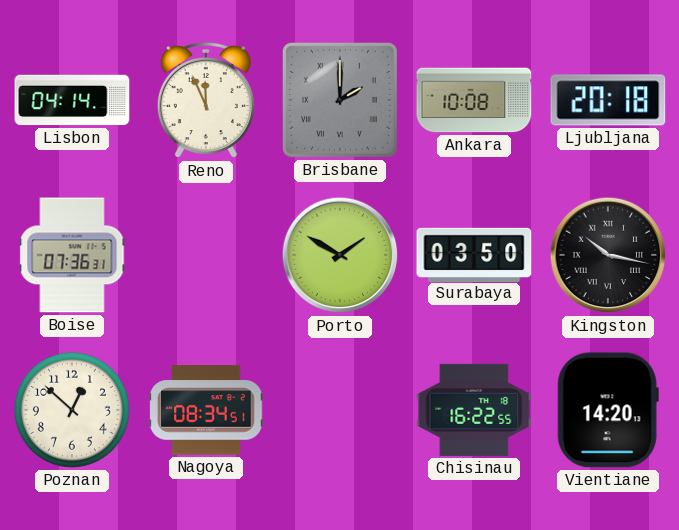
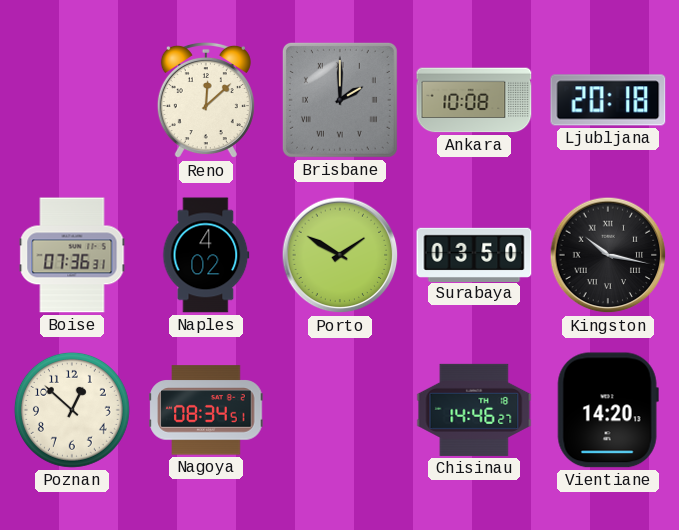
Lisbon: 04:14 -> none (72, 100)
Reno: 11:56 -> 12:08 (206, 100)
Naples: none -> 4:02 (206, 255)
Chisinau: 16:22 -> 14:46 (474, 410)
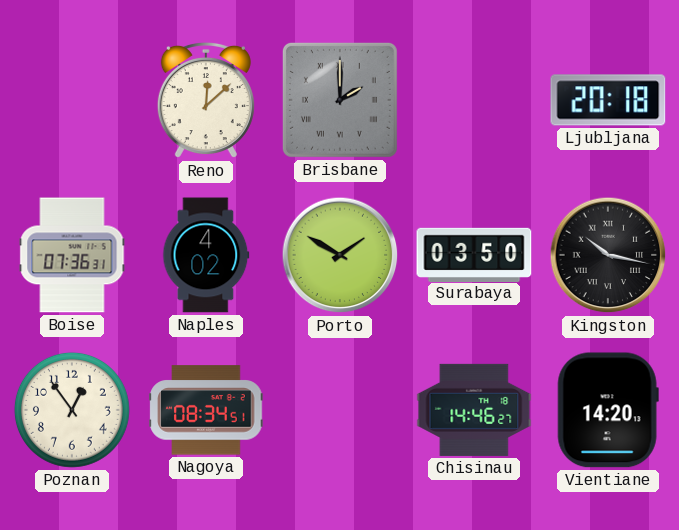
Ankara: 10:08 -> none (474, 100)
Poznan: 12:52 -> 12:54 (72, 410)
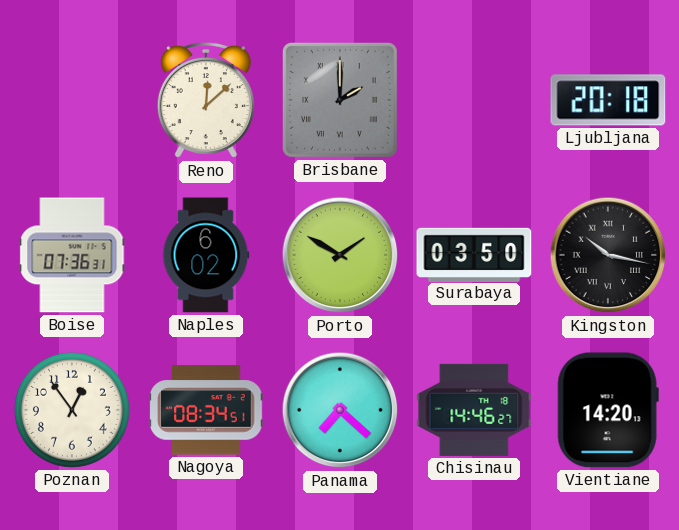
Naples: 4:02 -> 6:02 (206, 255)
Panama: none -> 7:22 (340, 410)
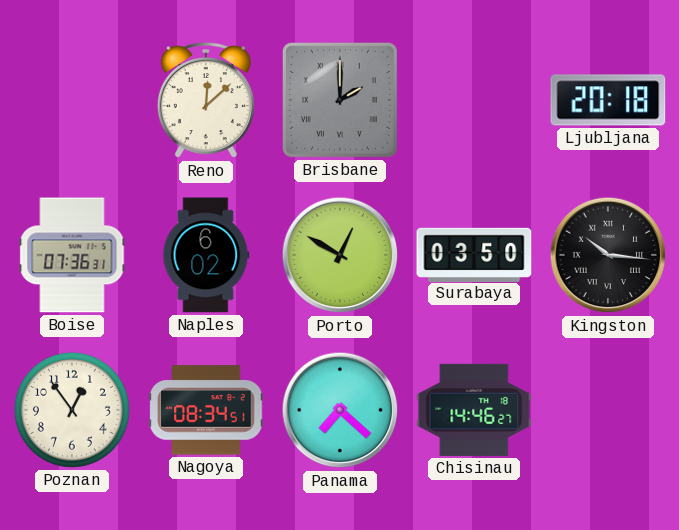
Porto: 1:50 -> 12:50 (340, 255)
Kingston: 10:17 -> 10:16 (608, 255)
Vientiane: 14:20 -> none (608, 410)
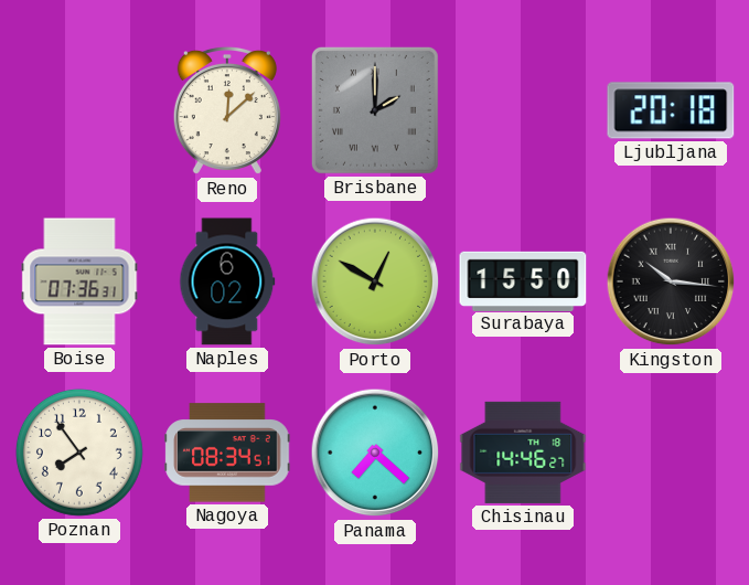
Surabaya: 03:50 -> 15:50 (523, 280)
Poznan: 12:54 -> 7:54 (79, 453)
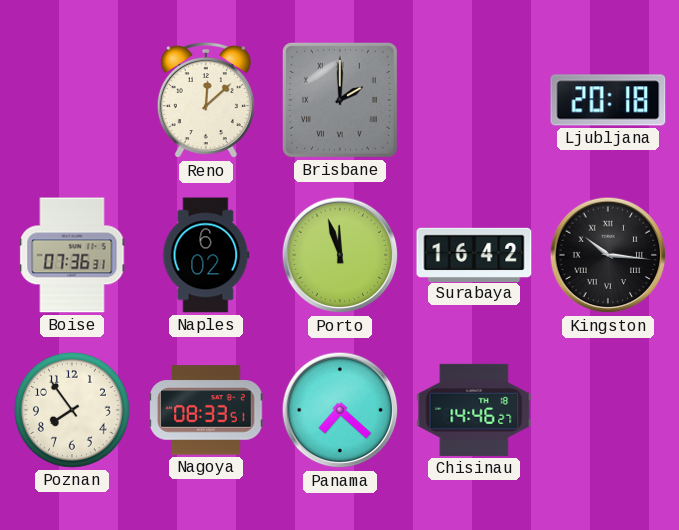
Porto: 12:50 -> 11:57 (340, 255)
Surabaya: 15:50 -> 16:42 (474, 254)
Nagoya: 08:34 -> 08:33 (206, 410)
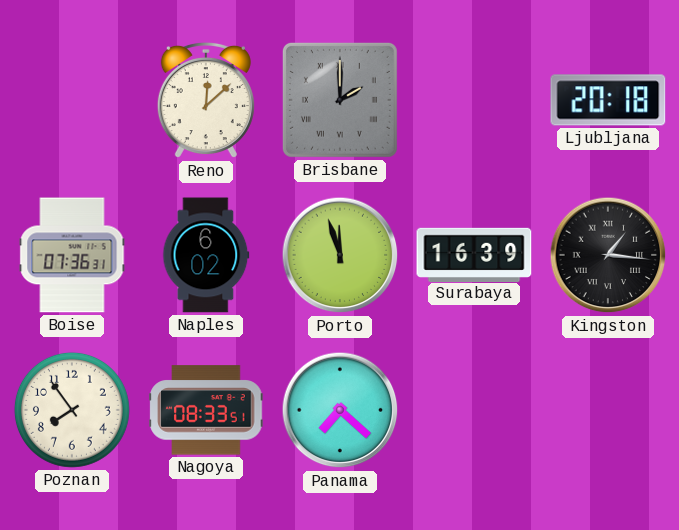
Surabaya: 16:42 -> 16:39 (474, 254)
Kingston: 10:16 -> 1:16 (608, 255)
Chisinau: 14:46 -> none (474, 410)
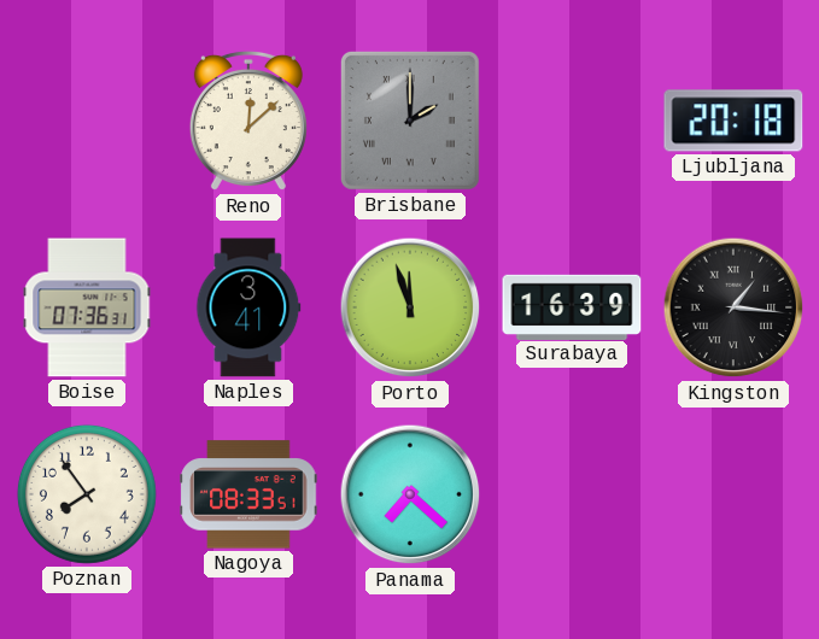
Naples: 6:02 -> 3:41 (248, 307)
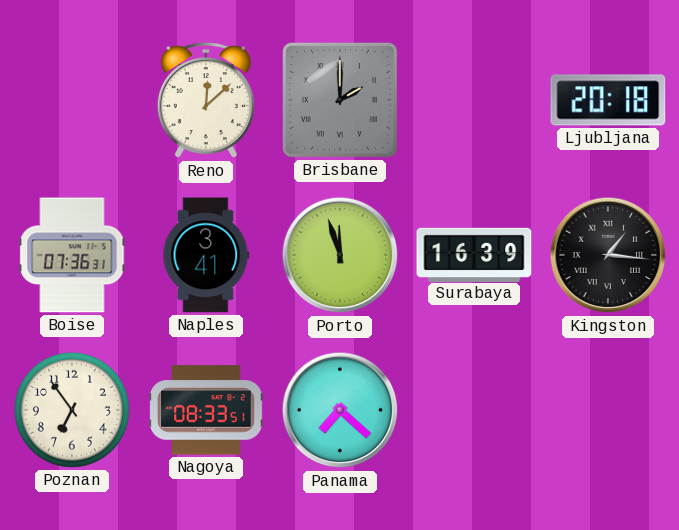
Poznan: 7:54 -> 6:54 (72, 410)
